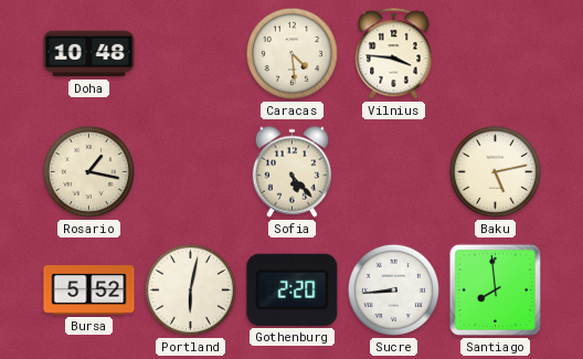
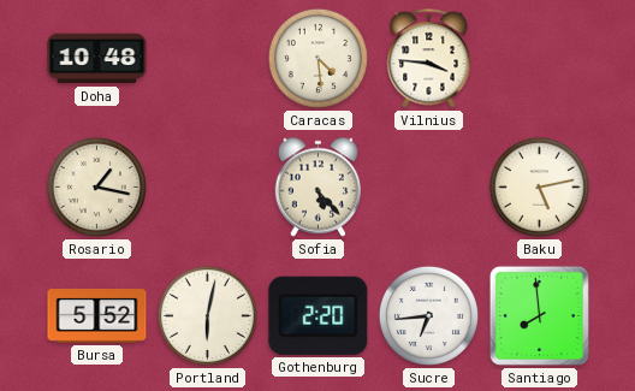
Sucre: 8:44 -> 6:44 (428, 315)
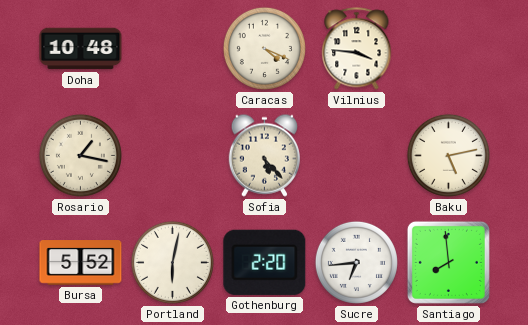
Caracas: 4:29 -> 4:19 (264, 48)
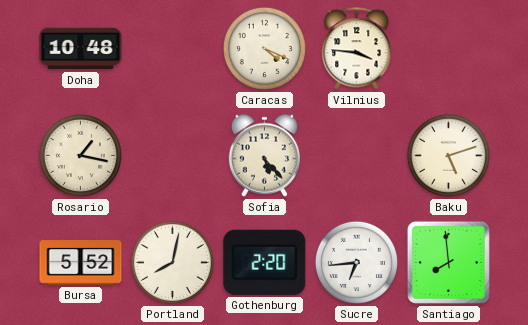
Baku: 5:13 -> 5:12 (448, 155)
Portland: 6:02 -> 8:02 (172, 262)
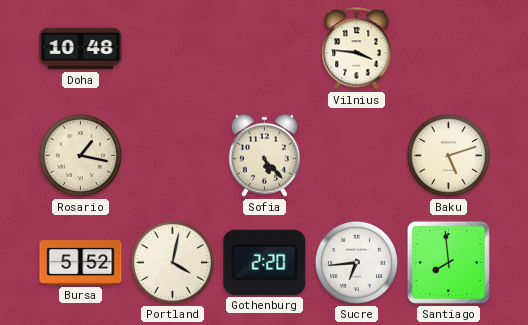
Caracas: 4:19 -> none (264, 48)
Portland: 8:02 -> 4:02 (172, 262)
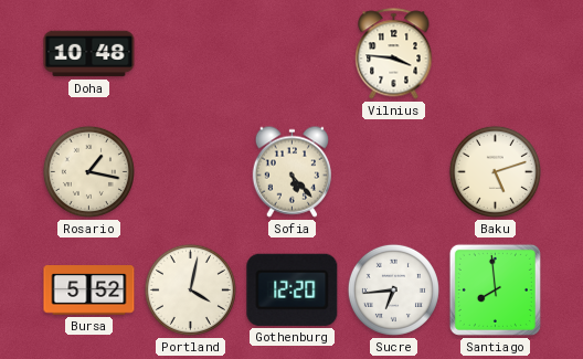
Gothenburg: 2:20 -> 12:20 (293, 289)
